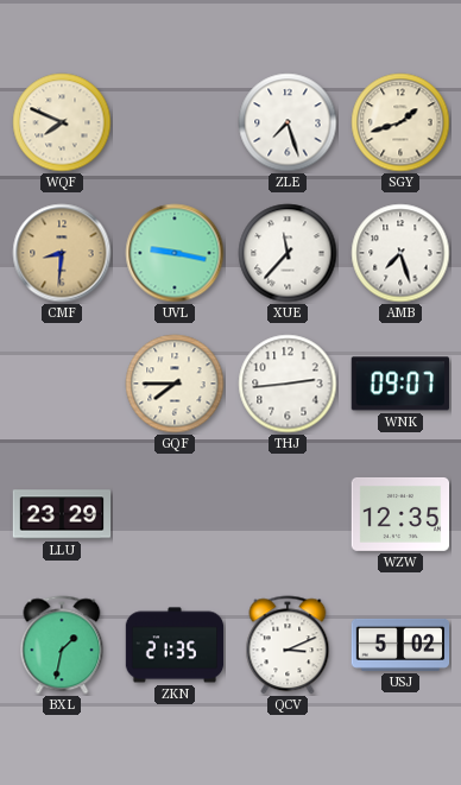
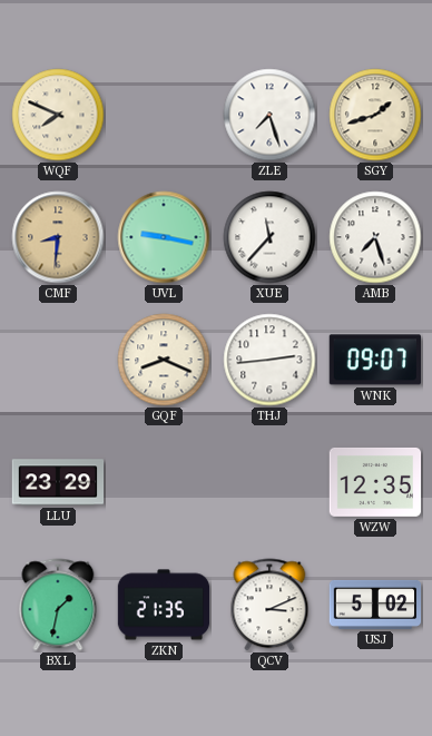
GQF: 7:45 -> 8:19 (164, 360)
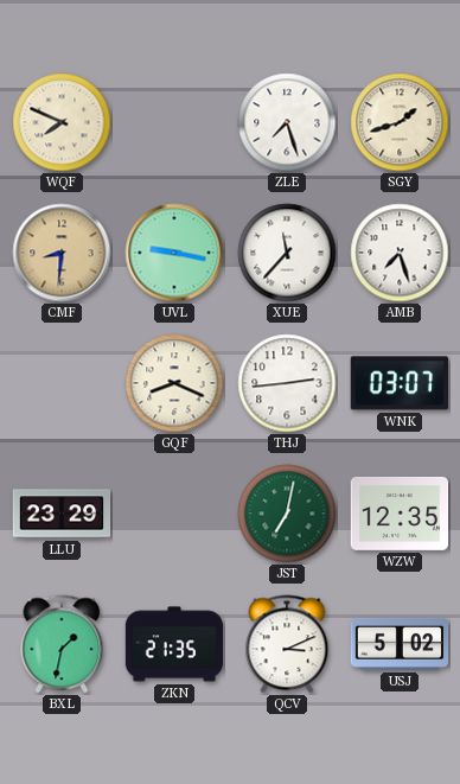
WNK: 09:07 -> 03:07 (398, 383)
JST: none -> 7:02 (287, 514)
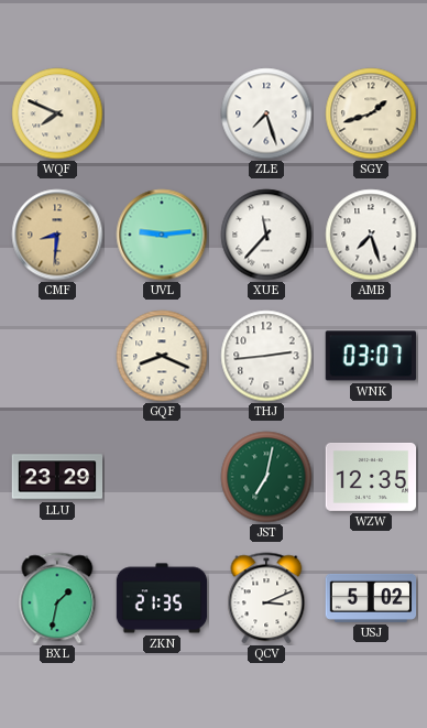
UVL: 9:17 -> 9:14 (162, 235)
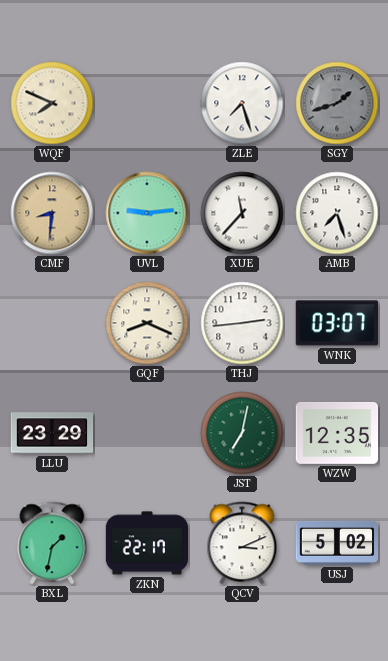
SGY dial: cream -> grey (337, 103)
ZKN: 21:35 -> 22:17 (147, 543)
